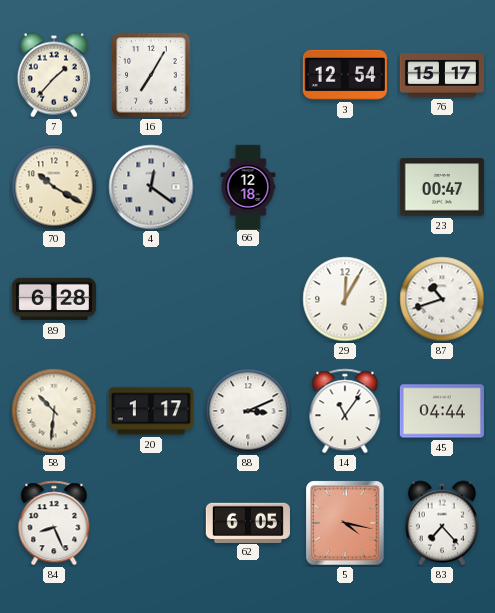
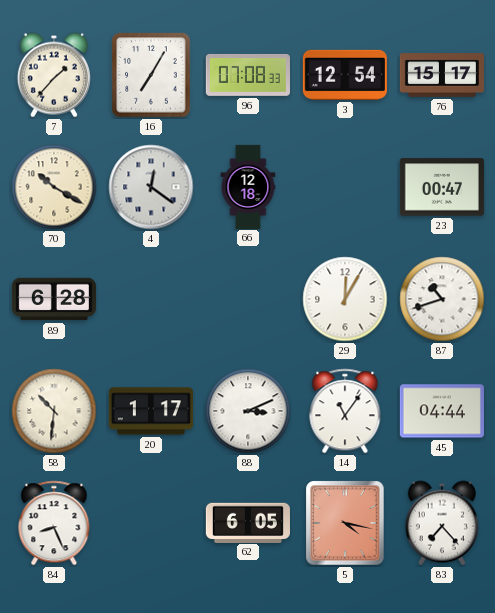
96: none -> 07:08 (248, 75)
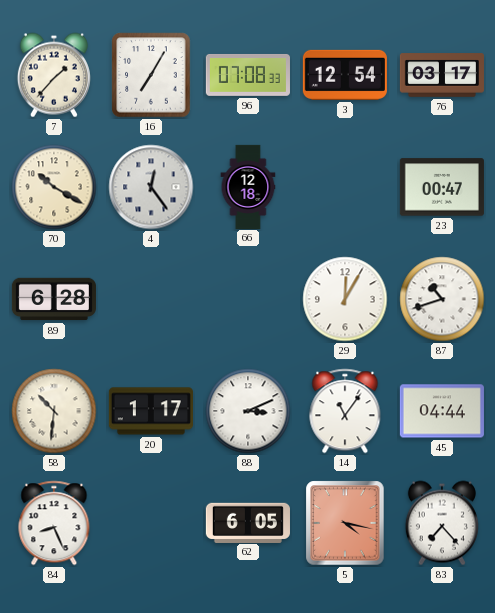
76: 15:17 -> 03:17 (442, 75)
4: 12:21 -> 12:24 (151, 187)
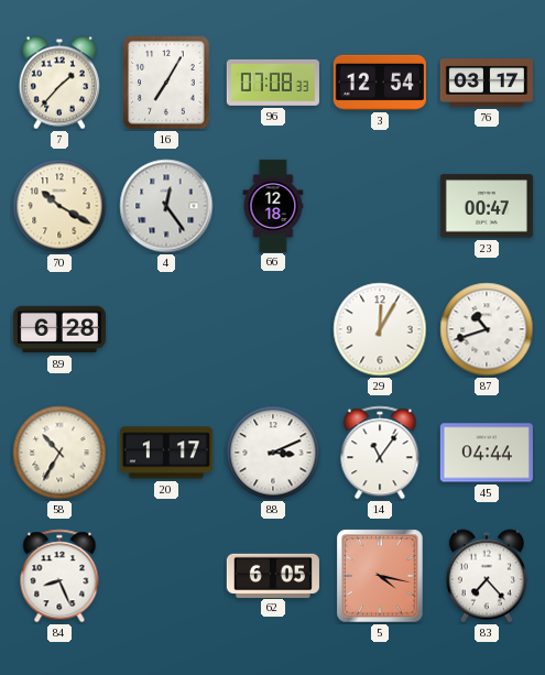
58: 10:31 -> 10:35 (59, 453)
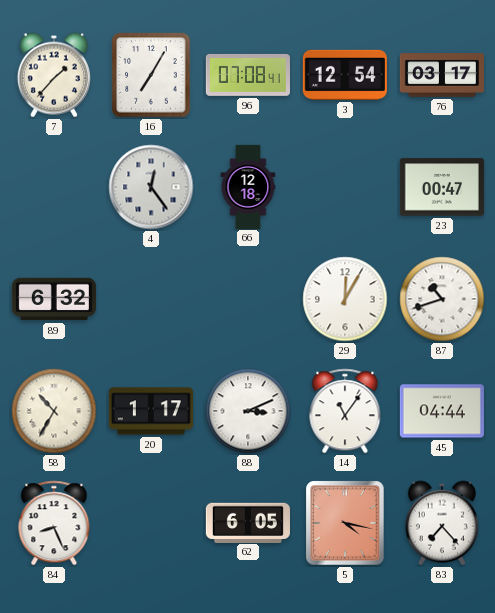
96: 07:08:33 -> 07:08:41 (248, 75)
70: 10:20 -> none (59, 206)
89: 6:28 -> 6:32 (54, 299)
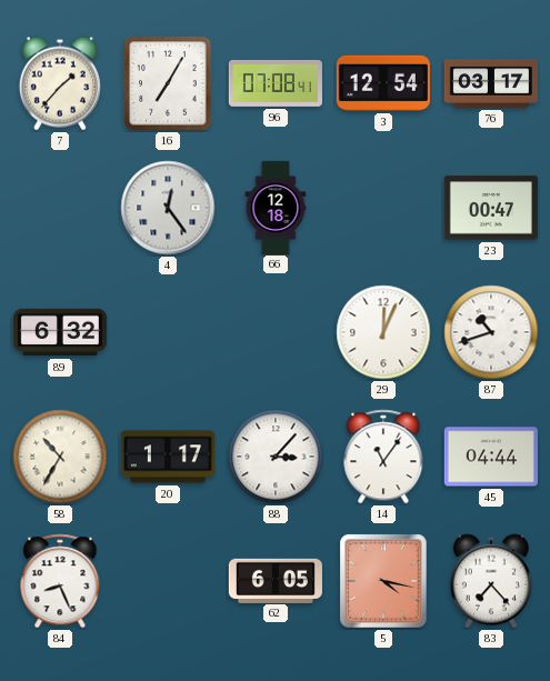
29: 12:05 -> 12:04 (383, 332)
88: 3:11 -> 3:07 (276, 457)
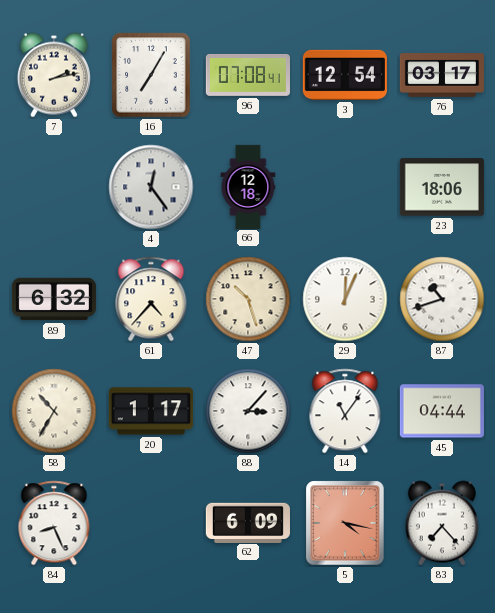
7: 1:37 -> 2:13 (54, 75)
23: 00:47 -> 18:06 (442, 187)
61: none -> 4:37 (151, 299)
47: none -> 10:27 (248, 299)
62: 6:05 -> 6:09 (248, 522)
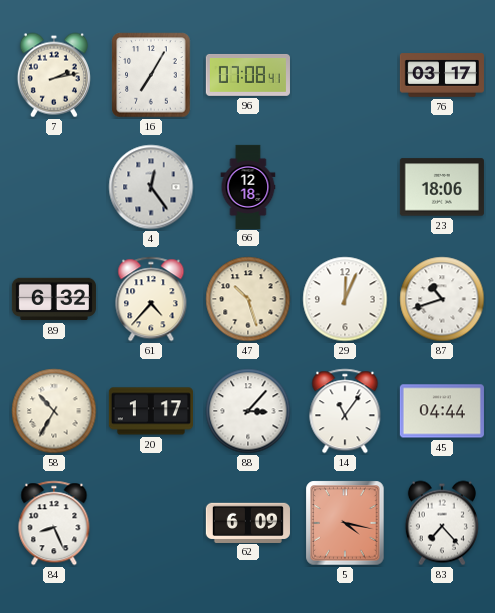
3: 12:54 -> none (345, 75)
